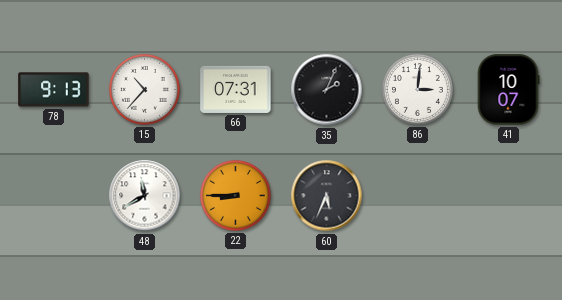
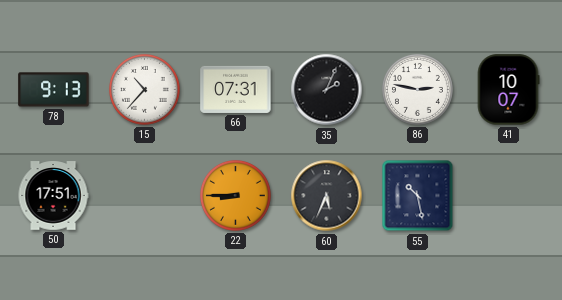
86: 3:01 -> 2:47 (417, 89)
50: none -> 17:51 (53, 196)
48: 11:40 -> none (145, 196)
55: none -> 10:28 (418, 196)
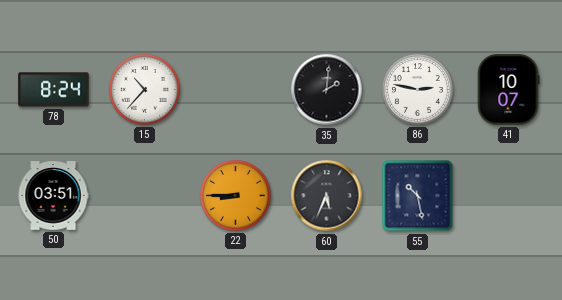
78: 9:13 -> 8:24 (54, 90)
66: 07:31 -> none (236, 89)
35: 2:04 -> 2:01 (327, 90)
50: 17:51 -> 03:51 (53, 196)
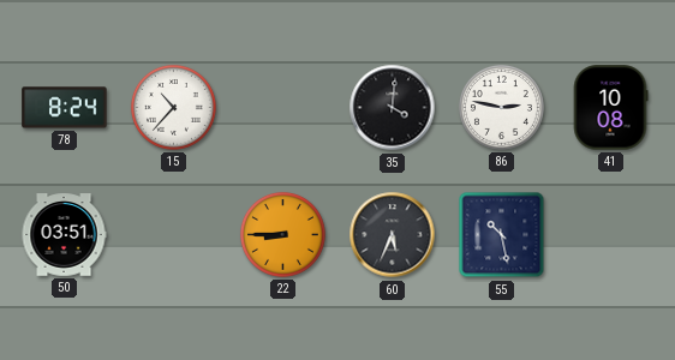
35: 2:01 -> 4:01 (393, 108)
41: 10:07 -> 10:08 (610, 108)
